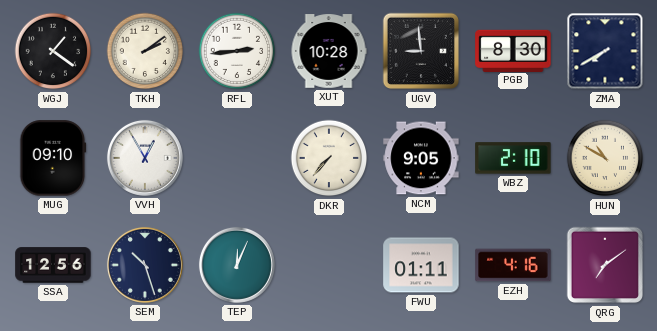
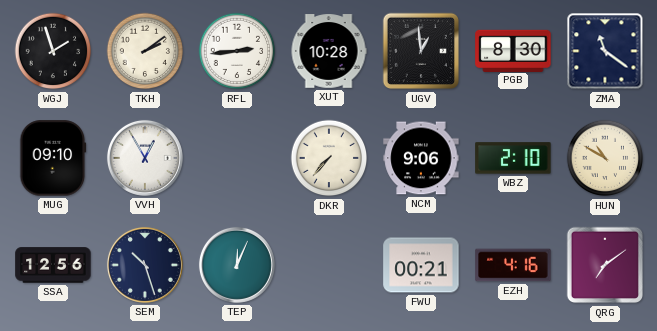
WGJ: 1:21 -> 1:57 (53, 51)
UGV: 8:59 -> 12:59 (421, 51)
ZMA: 7:40 -> 11:21 (605, 51)
NCM: 9:05 -> 9:06 (421, 158)
FWU: 01:11 -> 00:21 (421, 265)
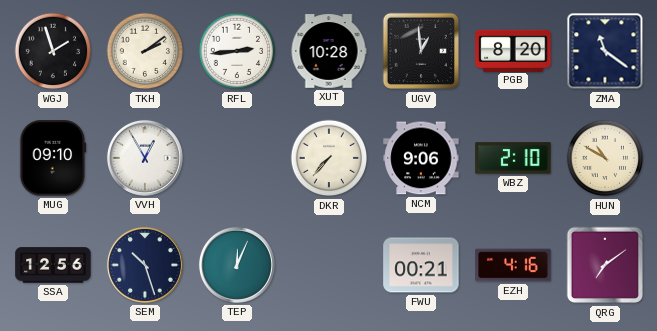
PGB: 8:30 -> 8:20 (513, 50)
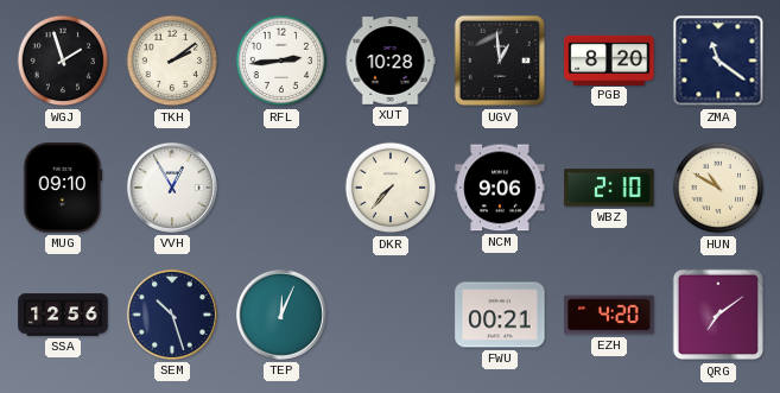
EZH: 4:16 -> 4:20 (609, 315)
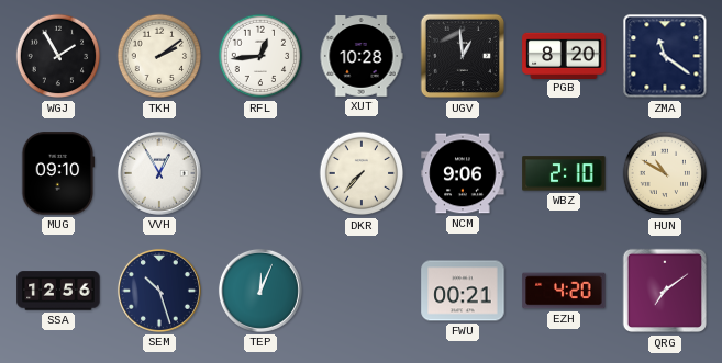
WGJ: 1:57 -> 1:55 (58, 56)
RFL: 2:44 -> 12:44 (260, 56)
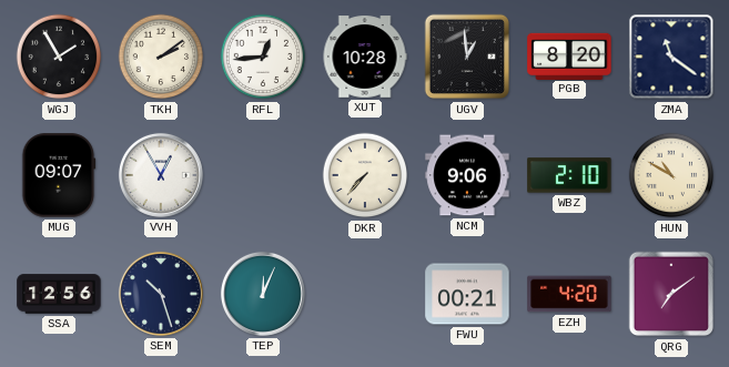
MUG: 09:10 -> 09:07 (59, 175)
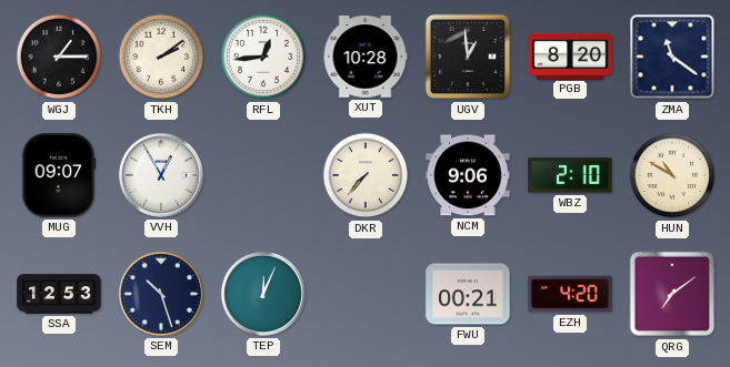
WGJ: 1:55 -> 1:15 (59, 57)
SSA: 12:56 -> 12:53 (59, 294)
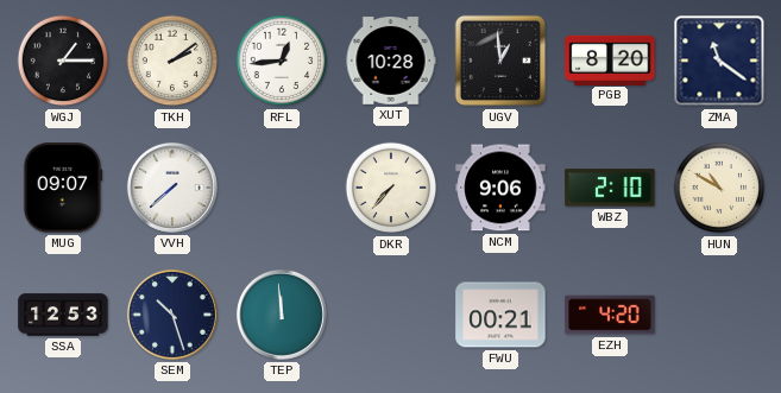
VVH: 12:55 -> 7:38 (172, 188)
TEP: 12:04 -> 11:59 (282, 315)
QRG: 7:09 -> none (672, 294)
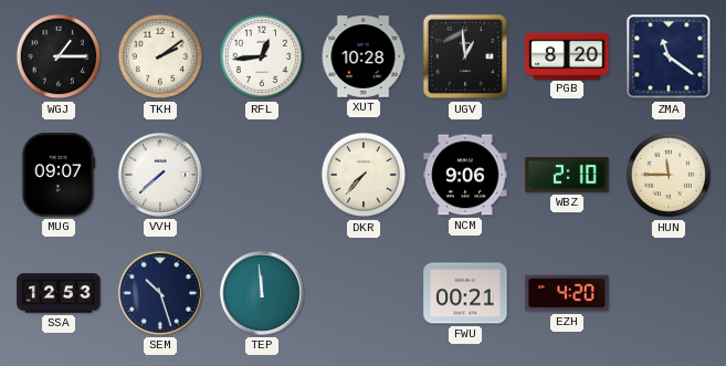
HUN: 10:50 -> 11:45 (669, 175)
